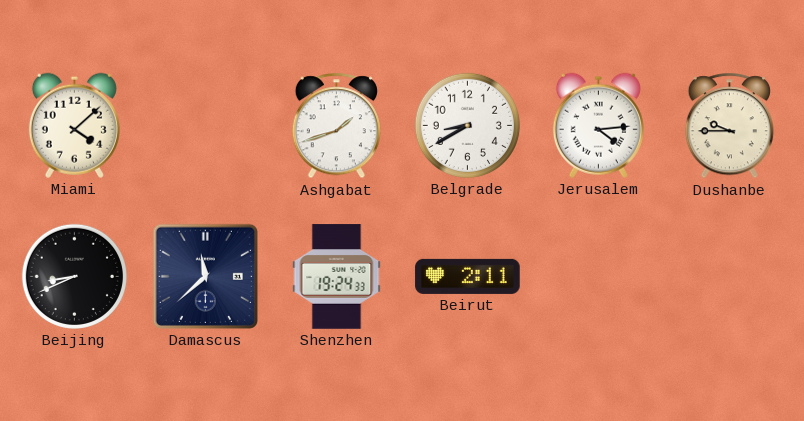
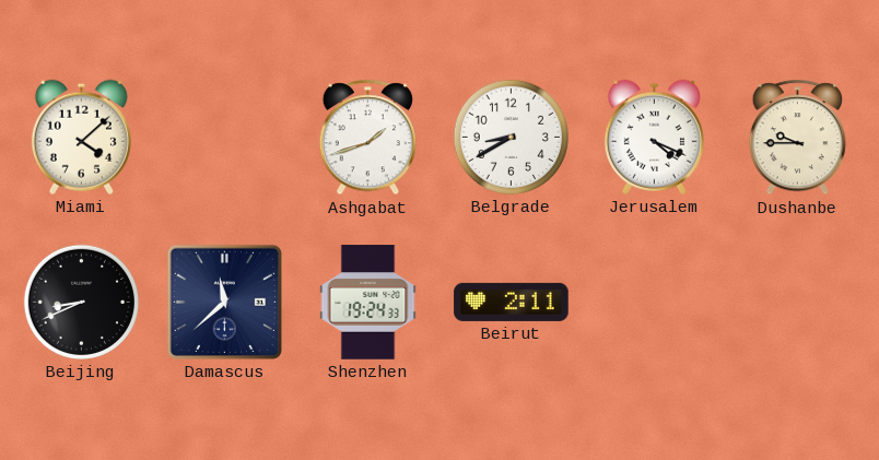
Jerusalem: 4:14 -> 4:19 (654, 137)
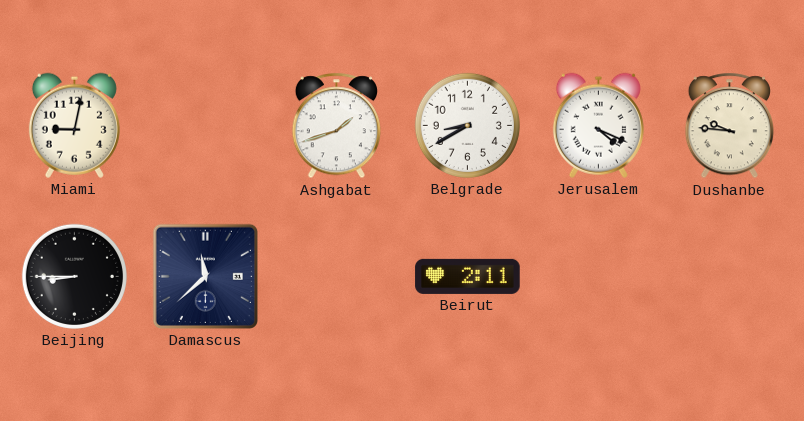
Miami: 4:08 -> 9:02 (74, 125)
Dushanbe: 9:45 -> 9:46 (729, 126)
Beijing: 8:41 -> 8:45 (74, 276)
Shenzhen: 19:24 -> none (368, 303)
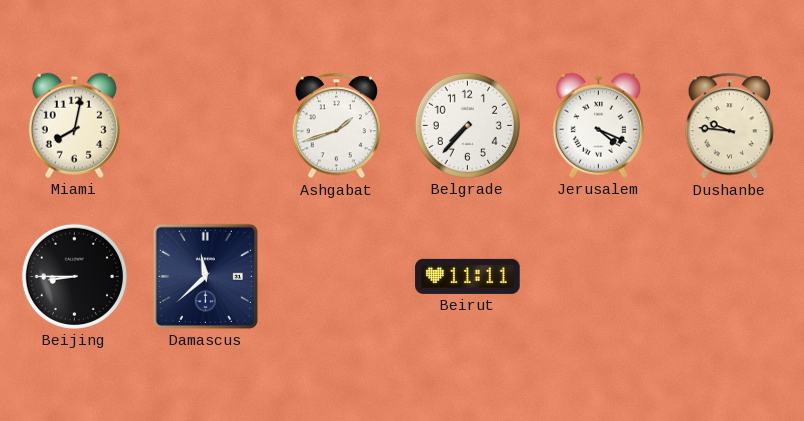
Miami: 9:02 -> 8:02 (74, 125)
Belgrade: 8:40 -> 7:37 (467, 125)
Beirut: 2:11 -> 11:11 (468, 276)
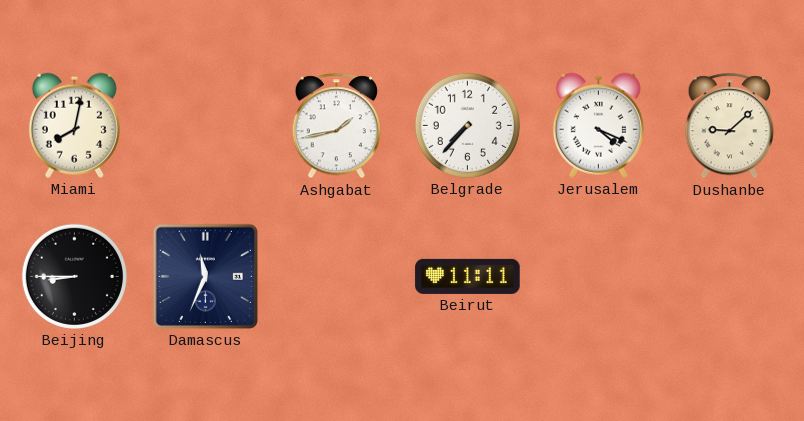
Ashgabat: 1:42 -> 1:43 (336, 126)
Dushanbe: 9:46 -> 9:08 (729, 126)
Damascus: 11:38 -> 11:34 (205, 276)
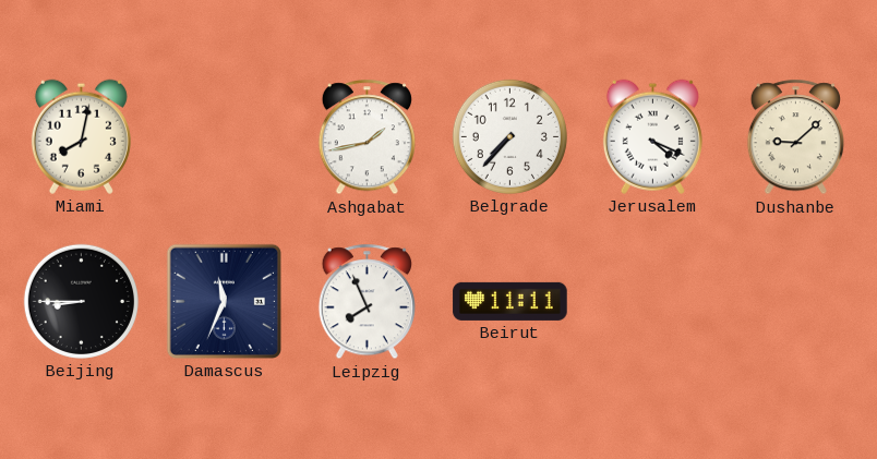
Leipzig: none -> 7:56 (367, 302)
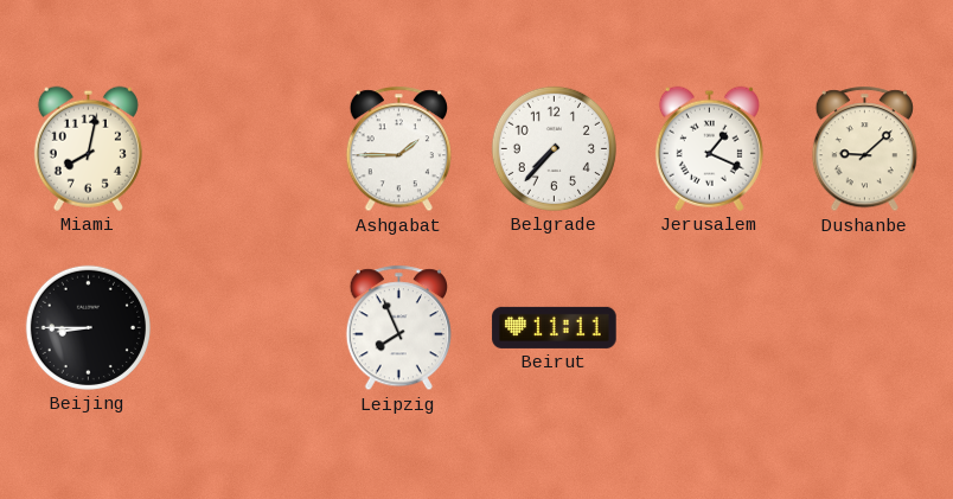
Ashgabat: 1:43 -> 1:45 (398, 149)
Jerusalem: 4:19 -> 1:19 (709, 148)
Damascus: 11:34 -> none (224, 301)
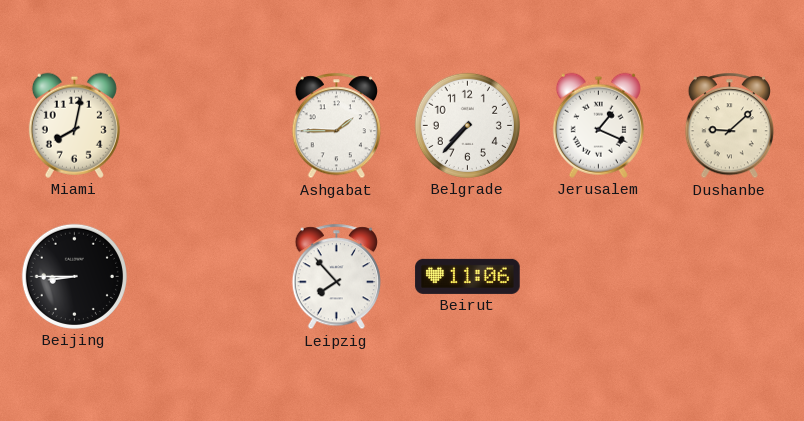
Leipzig: 7:56 -> 7:53 (336, 277)
Beirut: 11:11 -> 11:06 (468, 276)
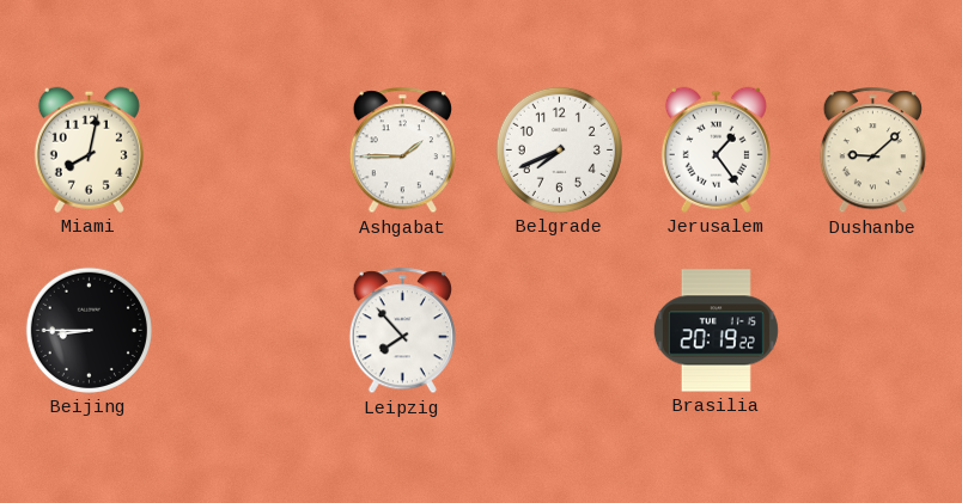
Belgrade: 7:37 -> 7:41 (559, 149)
Jerusalem: 1:19 -> 1:24 (716, 149)
Beirut: 11:06 -> none (468, 276)
Brasilia: none -> 20:19 (716, 331)
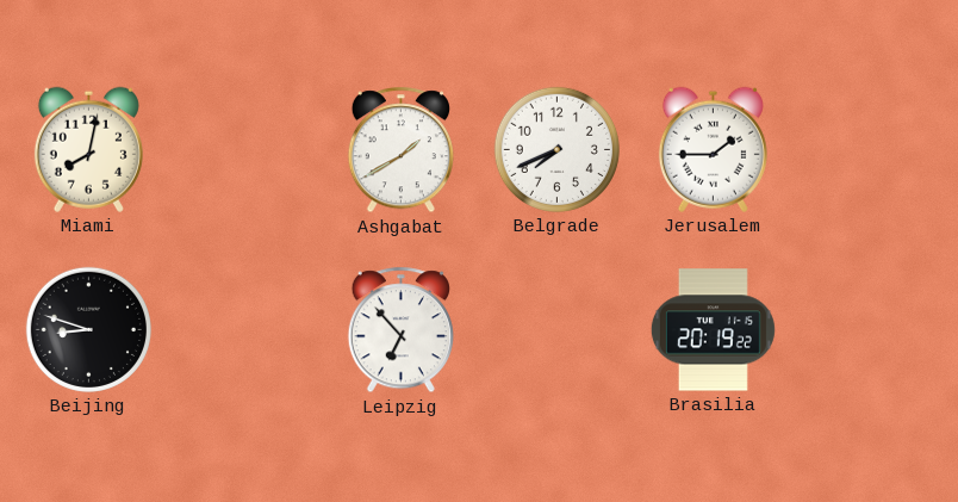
Ashgabat: 1:45 -> 1:40 (400, 150)
Jerusalem: 1:24 -> 1:45 (713, 149)
Dushanbe: 9:08 -> none (872, 151)
Beijing: 8:45 -> 8:48 (88, 329)
Leipzig: 7:53 -> 6:53 (400, 330)
